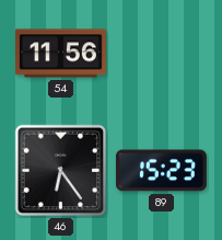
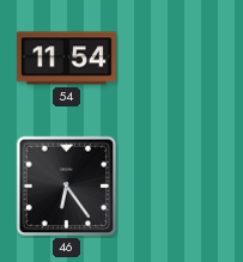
54: 11:56 -> 11:54 (66, 59)
89: 15:23 -> none (161, 171)
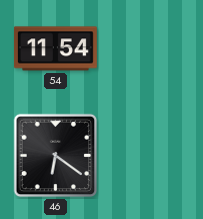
46: 6:24 -> 6:21 (56, 156)
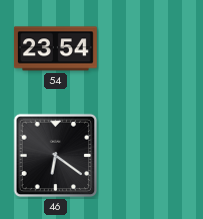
54: 11:54 -> 23:54 (55, 49)
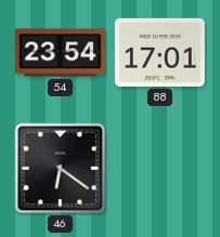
88: none -> 17:01 (159, 52)
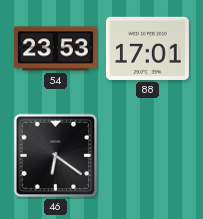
54: 23:54 -> 23:53 (55, 49)
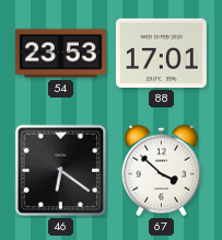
67: none -> 3:52 (162, 171)
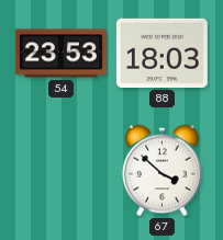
88: 17:01 -> 18:03 (161, 53)
46: 6:21 -> none (61, 171)
